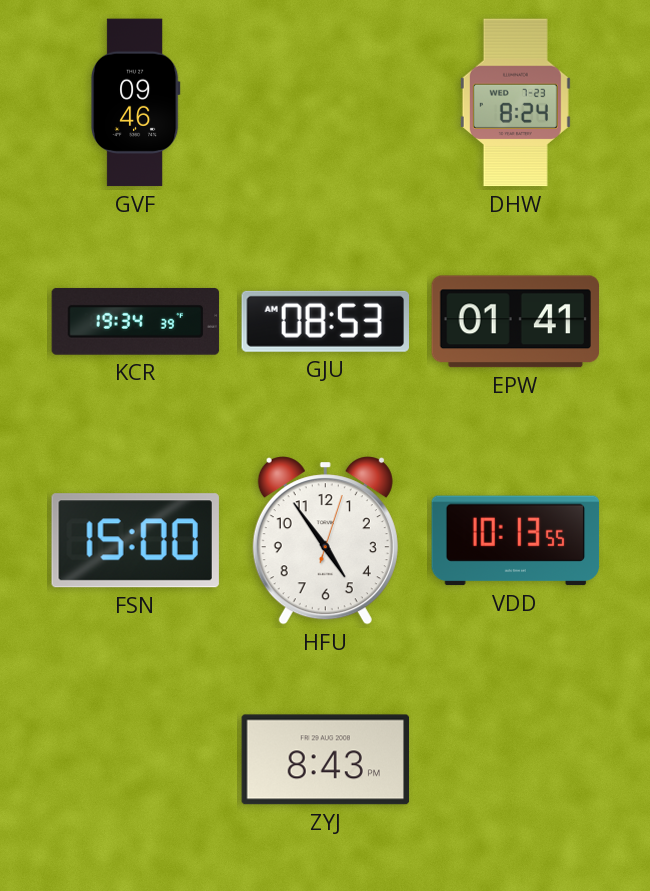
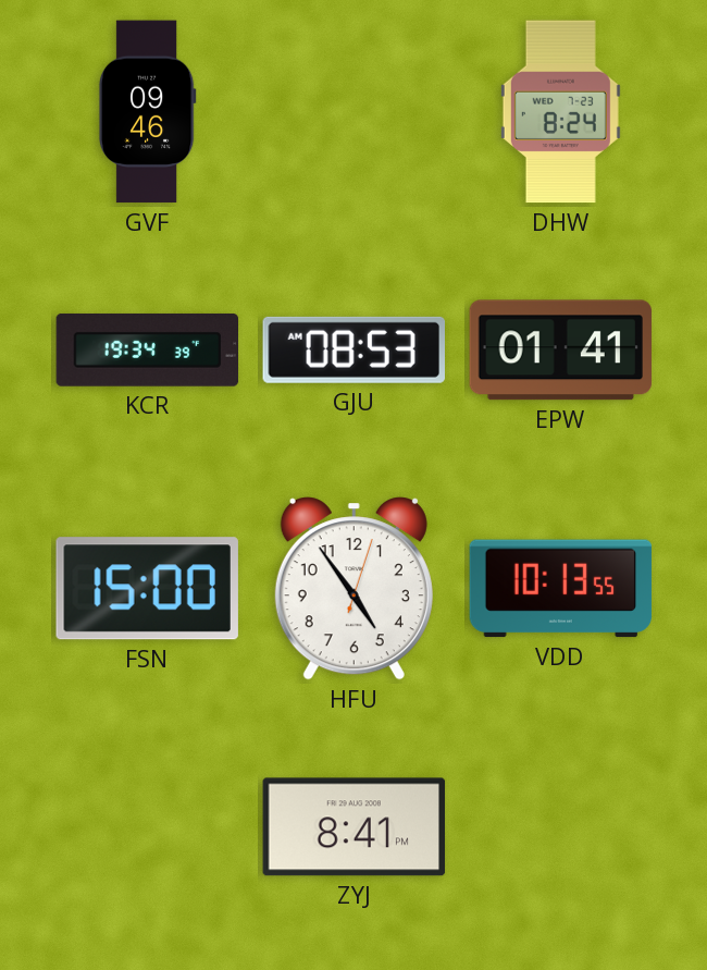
ZYJ: 8:43 -> 8:41 (355, 827)
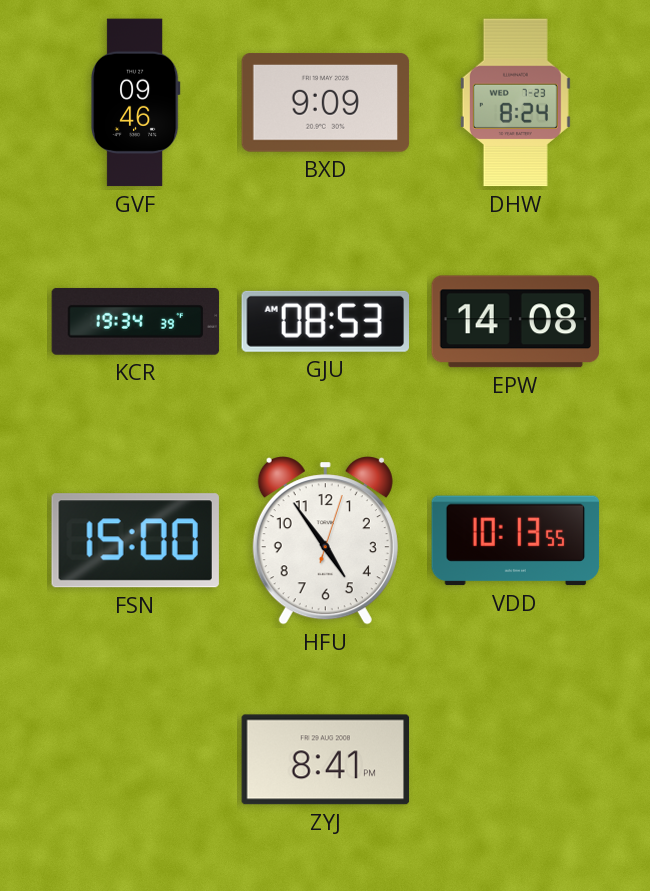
BXD: none -> 9:09 (326, 103)
EPW: 01:41 -> 14:08 (516, 322)
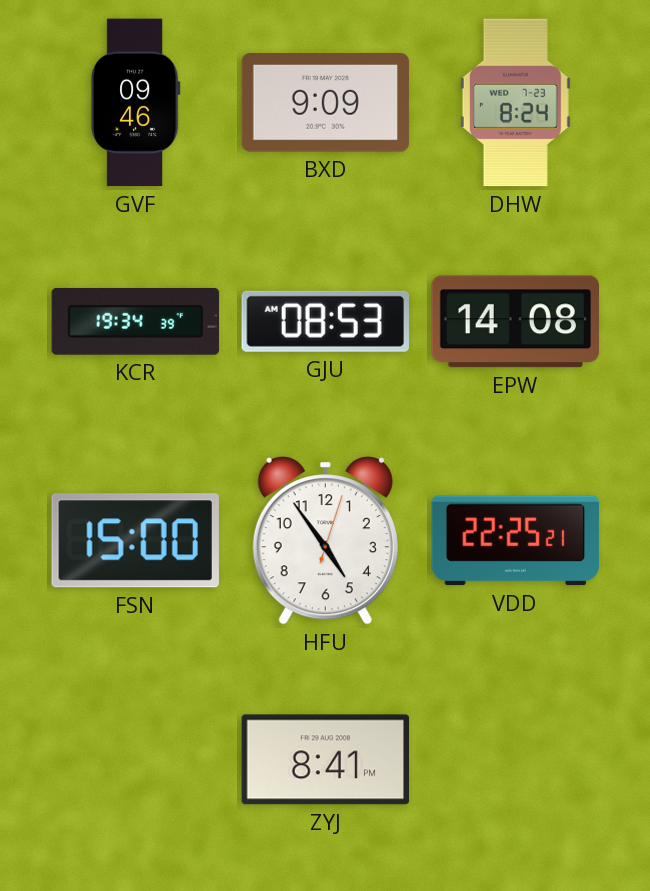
VDD: 10:13 -> 22:25 (516, 541)
